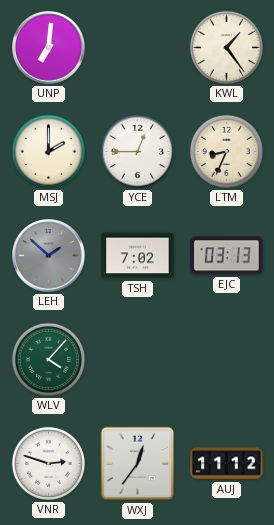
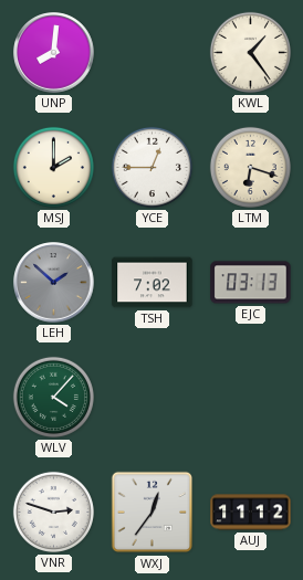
UNP: 7:01 -> 8:01 (54, 53)
LTM: 8:34 -> 6:18 (250, 167)
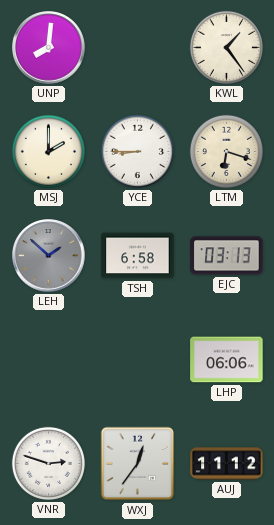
YCE: 12:45 -> 8:45 (137, 151)
TSH: 7:02 -> 6:58 (138, 256)
WLV: 4:07 -> none (53, 397)
LHP: none -> 06:06 (227, 360)
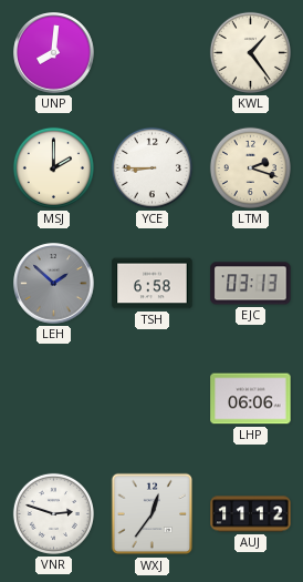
LTM: 6:18 -> 2:18 (250, 167)
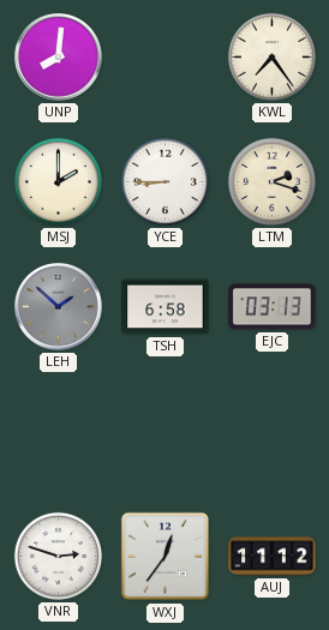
KWL: 1:24 -> 7:24 (271, 56)
LHP: 06:06 -> none (251, 399)
